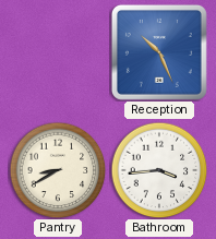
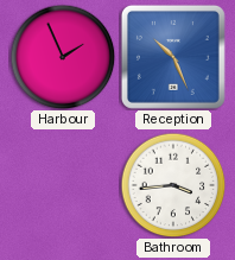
Harbour: none -> 1:56 (63, 57)
Pantry: 8:40 -> none (58, 170)
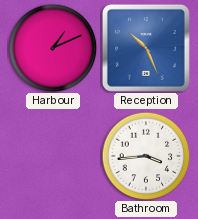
Harbour: 1:56 -> 1:11 (53, 48)
